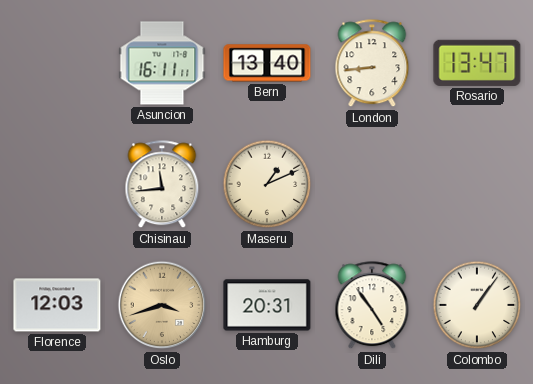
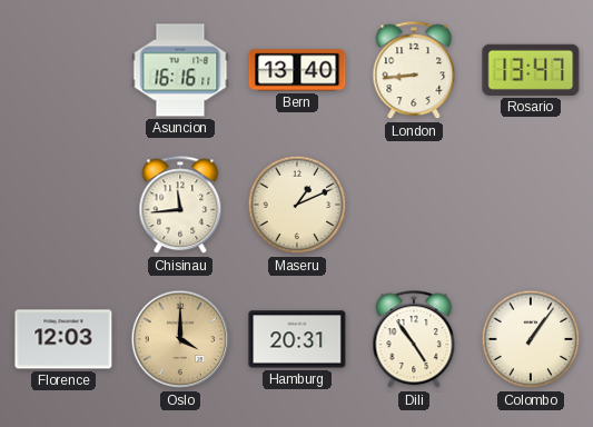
Asuncion: 16:11 -> 16:16 (180, 70)
Oslo: 3:42 -> 4:00 (180, 339)
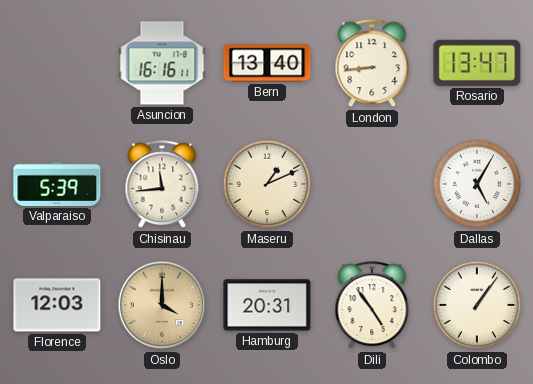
Valparaiso: none -> 5:39 (57, 184)
Dallas: none -> 5:05 (477, 184)
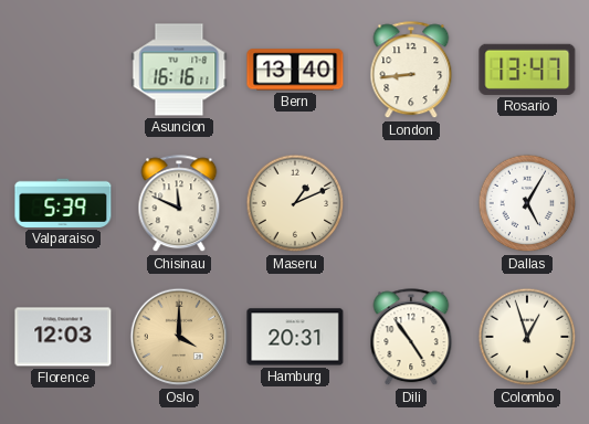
Chisinau: 11:44 -> 11:49 (179, 204)
Colombo: 1:06 -> 12:57 (527, 337)
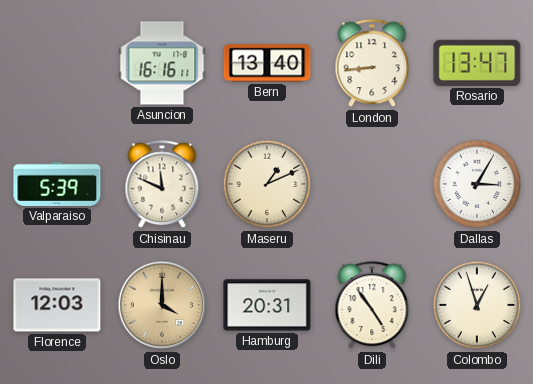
Dallas: 5:05 -> 3:05 (477, 184)
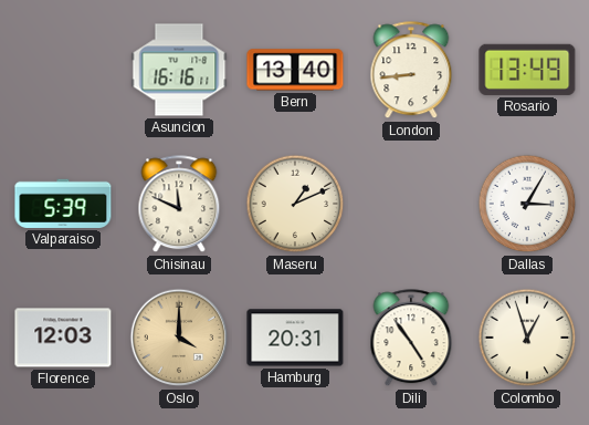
Rosario: 13:47 -> 13:49 (527, 70)
